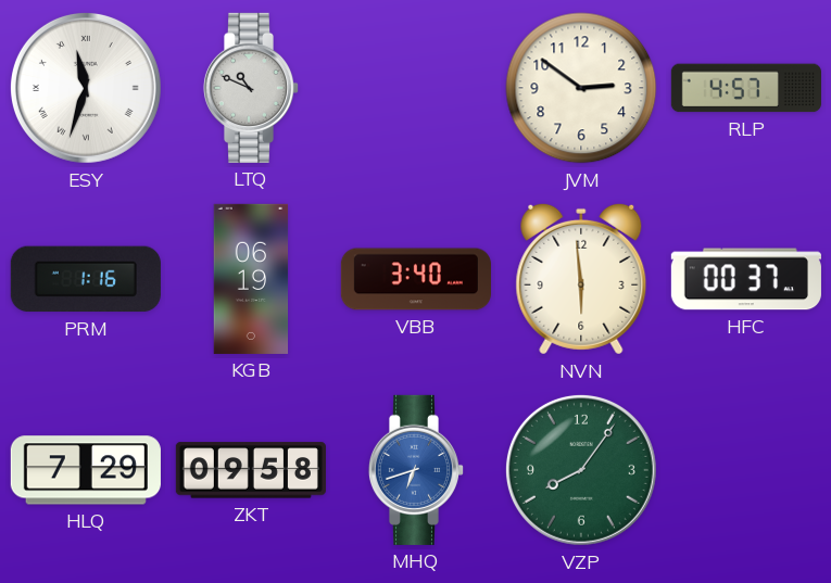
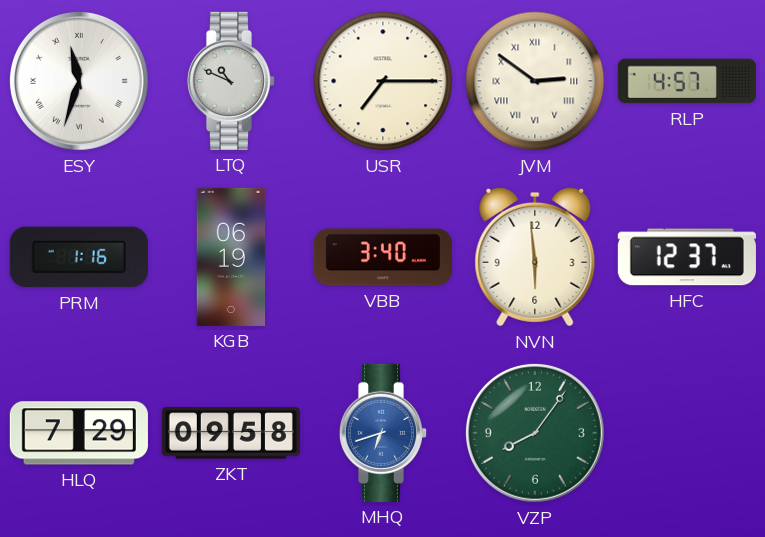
USR: none -> 7:15 (383, 81)
JVM numerals: Arabic -> Roman (535, 81)
HFC: 00:37 -> 12:37 (687, 257)
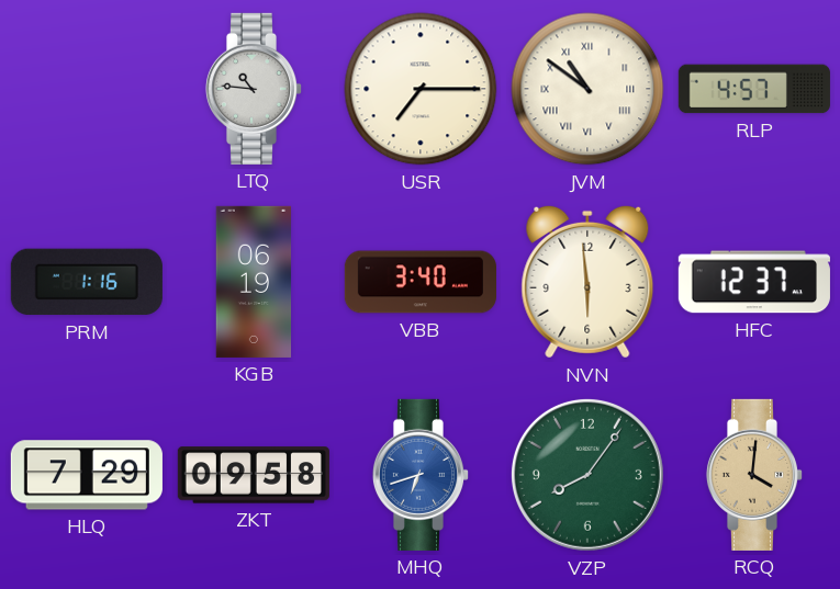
ESY: 11:33 -> none (79, 81)
LTQ: 10:49 -> 10:46 (254, 89)
JVM: 2:51 -> 10:51 (587, 89)
RCQ: none -> 4:01 (754, 475)
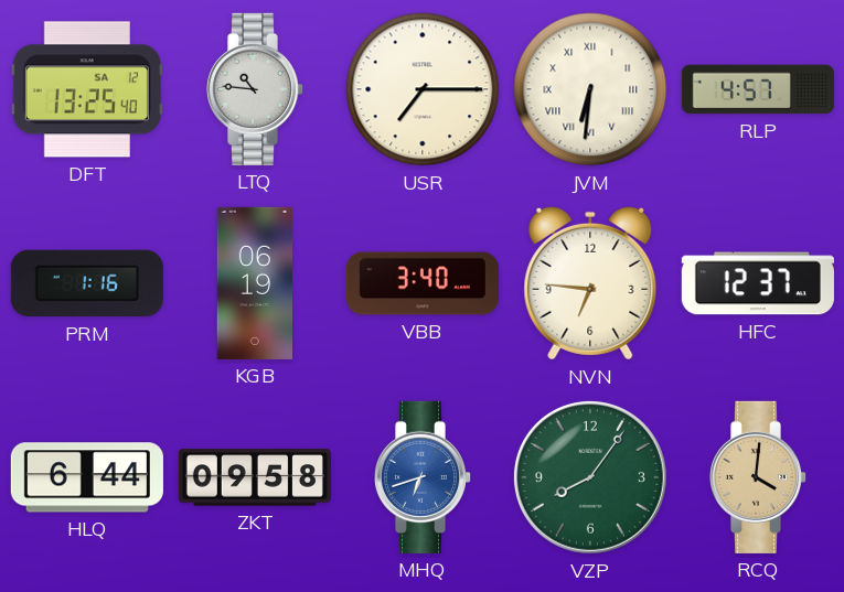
DFT: none -> 13:25 (87, 89)
JVM: 10:51 -> 6:31 (590, 89)
NVN: 5:59 -> 6:46 (590, 283)
HLQ: 7:29 -> 6:44 (87, 477)
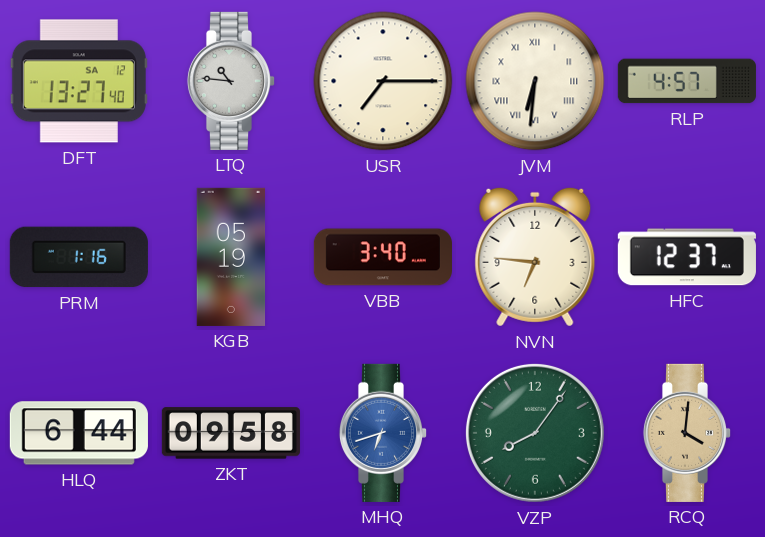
DFT: 13:25 -> 13:27 (79, 81)
KGB: 06:19 -> 05:19 (231, 257)
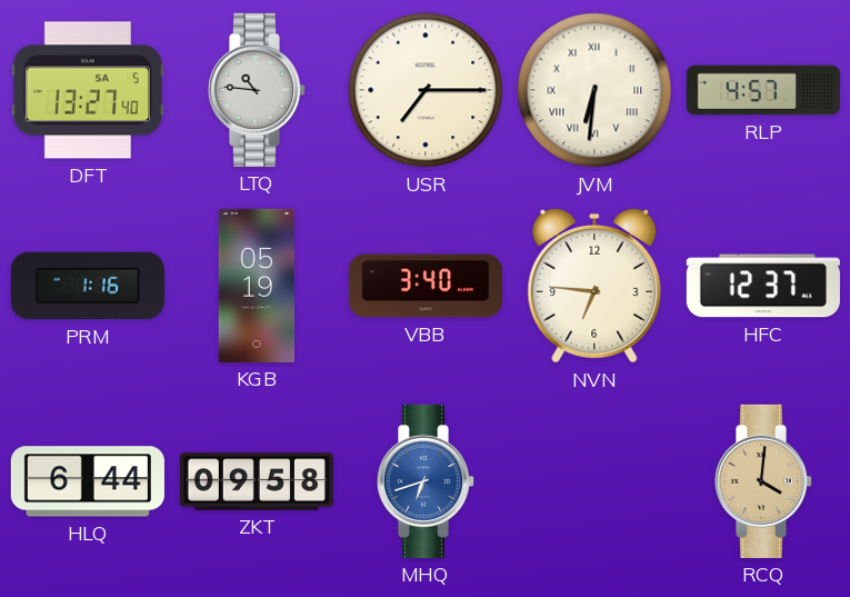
DFT date: SA 12 -> SA 5 (88, 90)
VZP: 8:06 -> none (535, 433)
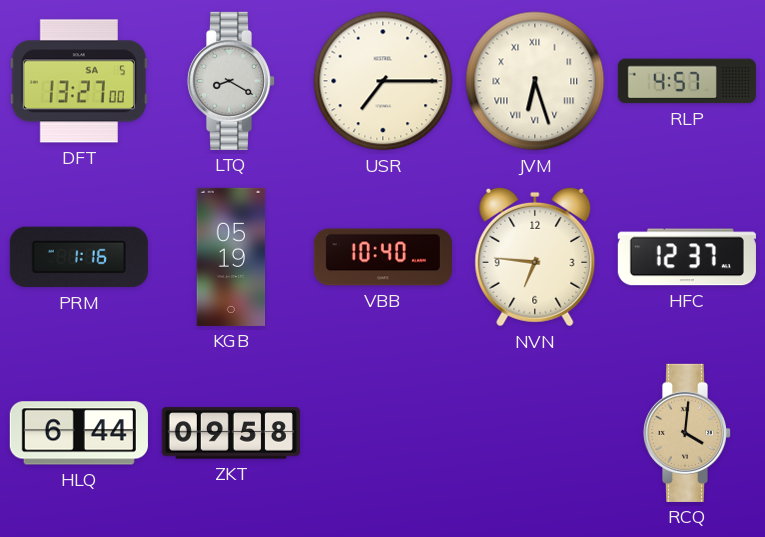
DFT: 13:27:40 -> 13:27:00 (79, 81)
LTQ: 10:46 -> 8:20 (231, 81)
JVM: 6:31 -> 6:27 (535, 81)
VBB: 3:40 -> 10:40 (383, 257)
MHQ: 6:42 -> none (426, 481)
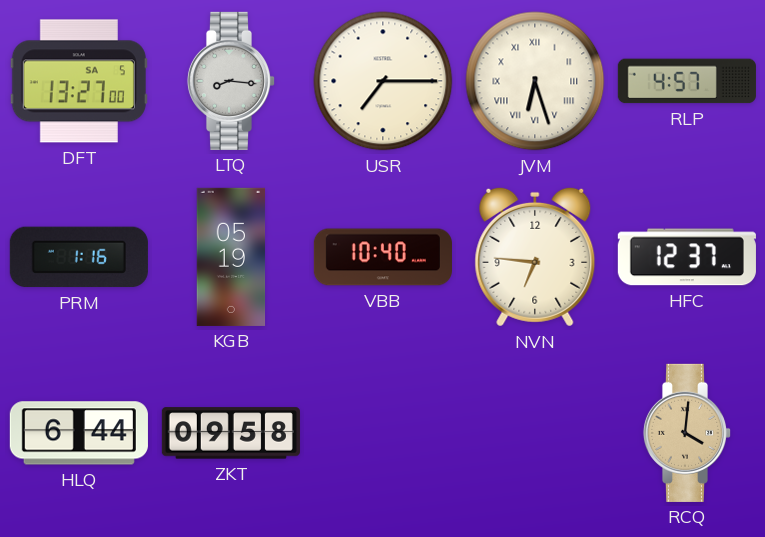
LTQ: 8:20 -> 8:16 (231, 81)
